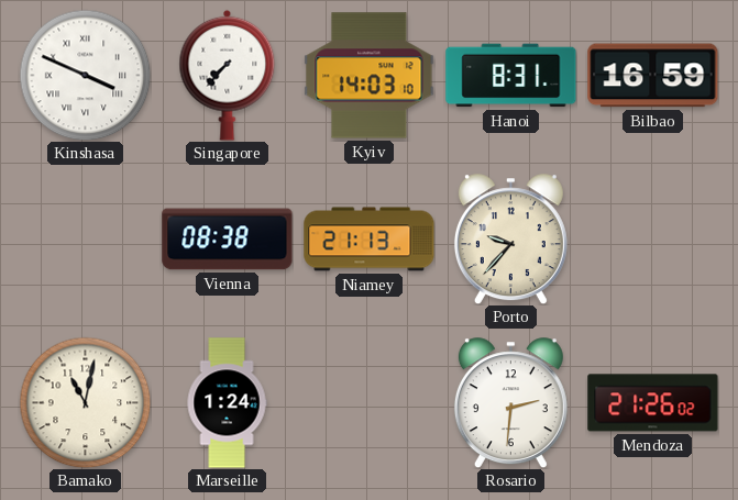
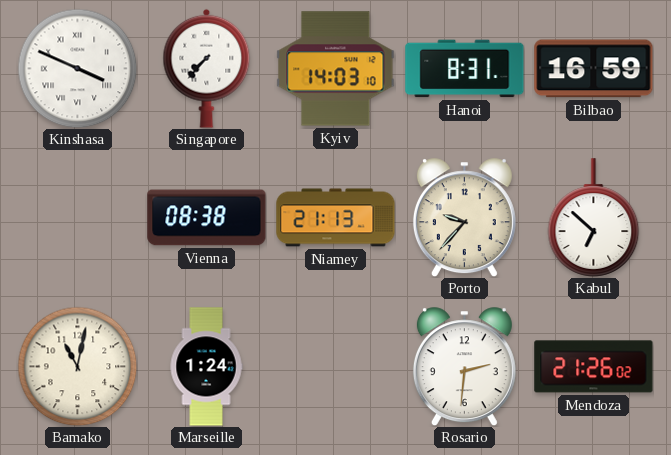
Kabul: none -> 6:52 (594, 218)
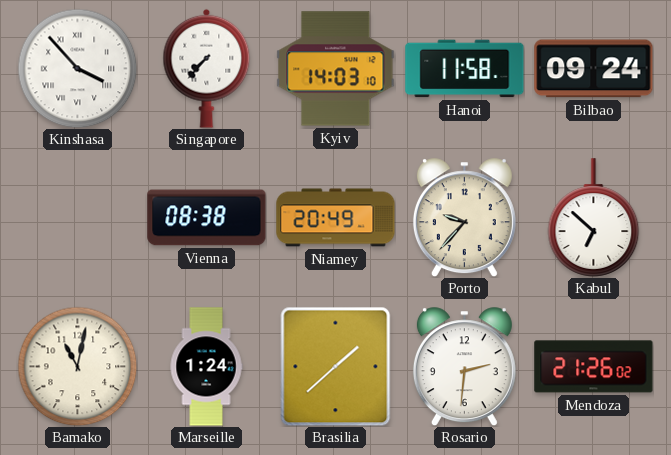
Kinshasa: 3:49 -> 3:53 (77, 68)
Hanoi: 8:31 -> 11:58 (465, 69)
Bilbao: 16:59 -> 09:24 (594, 69)
Niamey: 21:13 -> 20:49 (336, 218)
Brasilia: none -> 1:38 (336, 366)
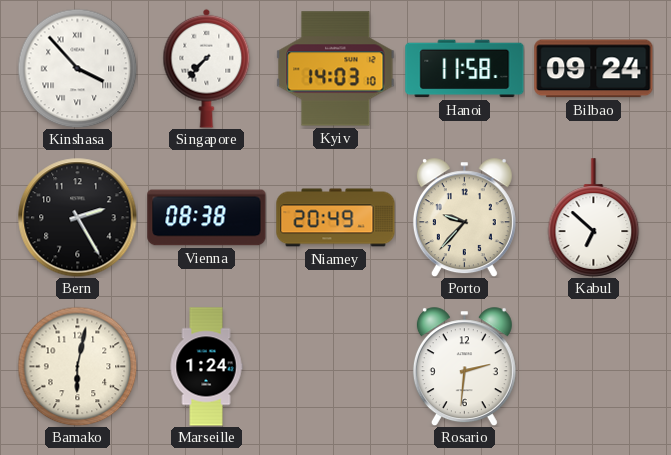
Bern: none -> 2:25 (78, 218)
Bamako: 11:02 -> 6:02 (77, 366)
Brasilia: 1:38 -> none (336, 366)
Mendoza: 21:26 -> none (594, 367)
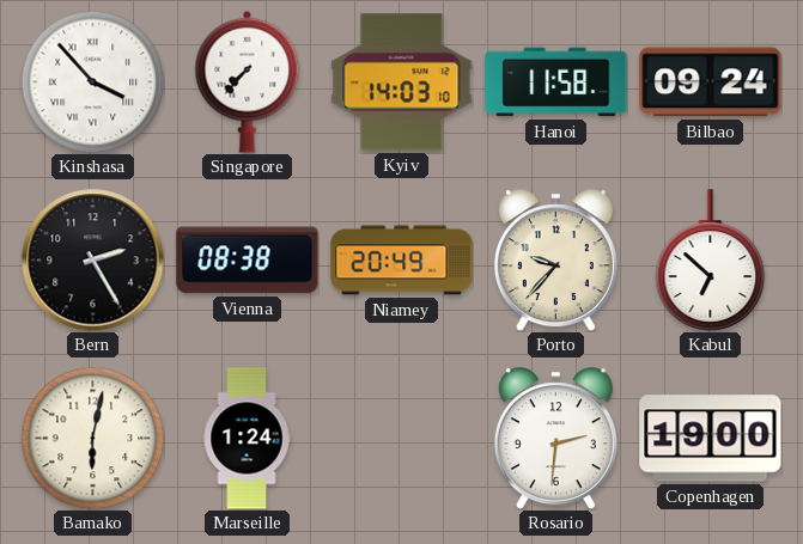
Copenhagen: none -> 19:00 (711, 439)
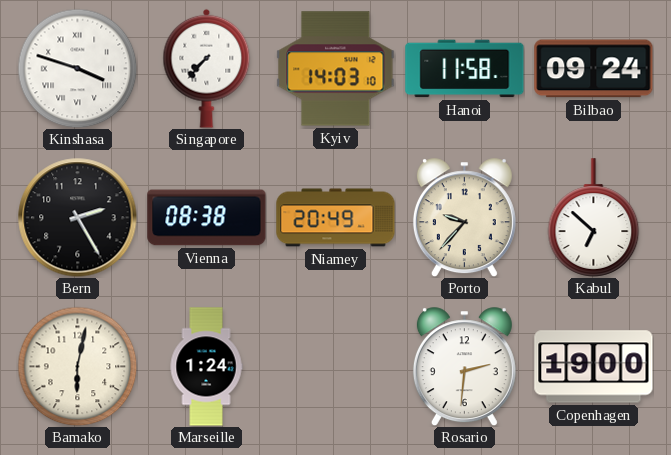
Kinshasa: 3:53 -> 3:48 (77, 68)
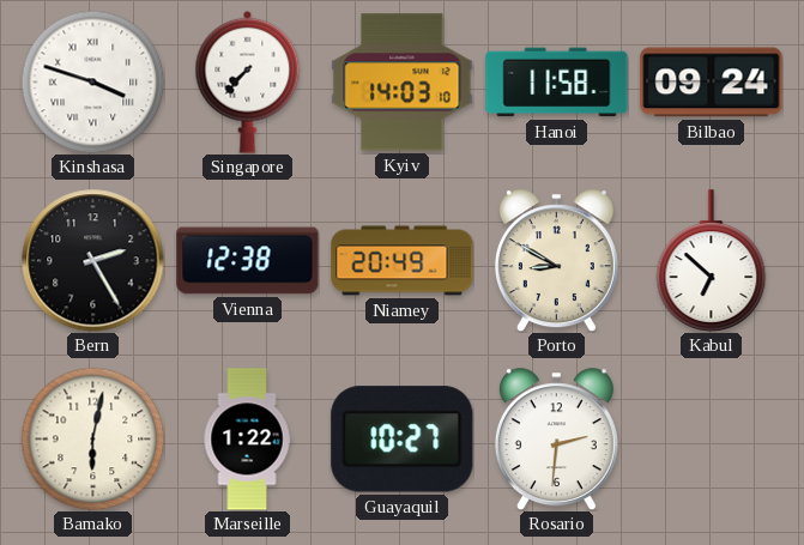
Vienna: 08:38 -> 12:38 (248, 261)
Porto: 9:37 -> 8:50 (556, 261)
Marseille: 1:24 -> 1:22 (247, 440)
Guayaquil: none -> 10:27 (403, 440)
Copenhagen: 19:00 -> none (594, 367)
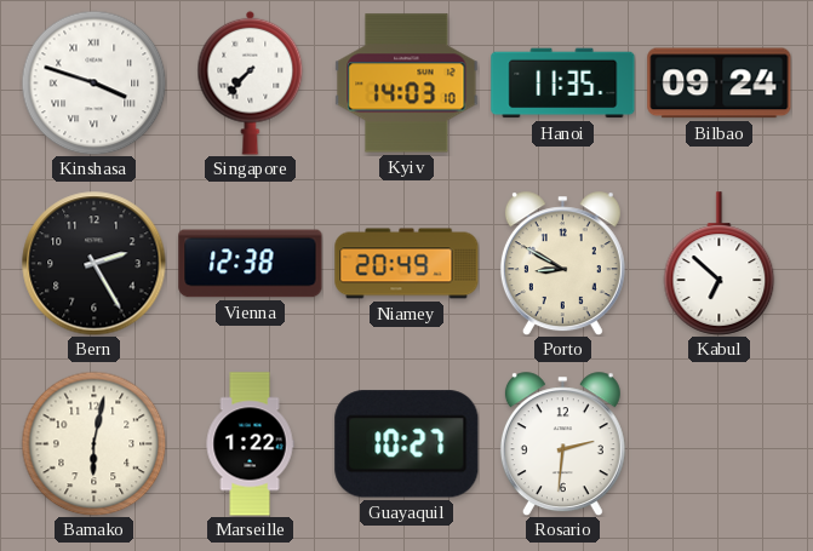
Hanoi: 11:58 -> 11:35 (563, 84)
